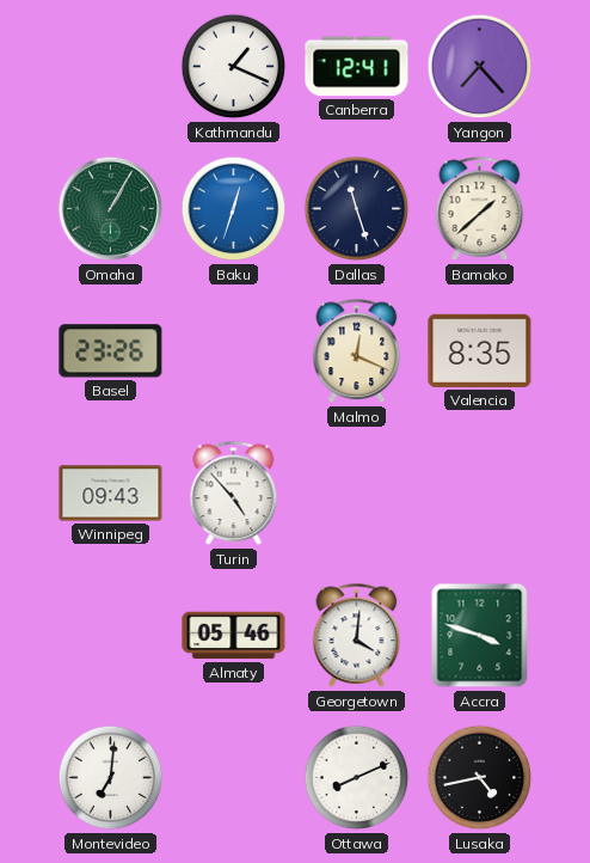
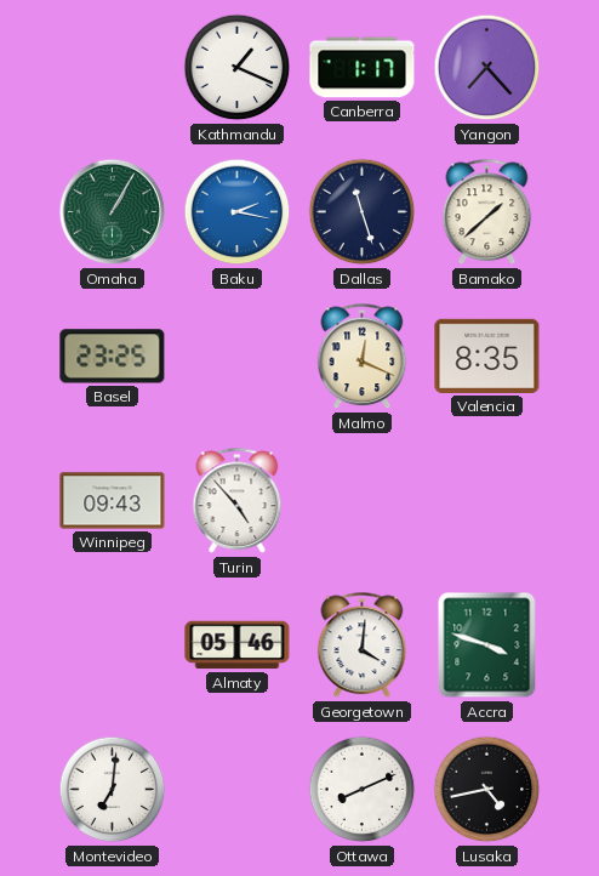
Canberra: 12:41 -> 1:17 (363, 68)
Baku: 12:33 -> 2:17 (238, 212)
Basel: 23:26 -> 23:25 (113, 357)
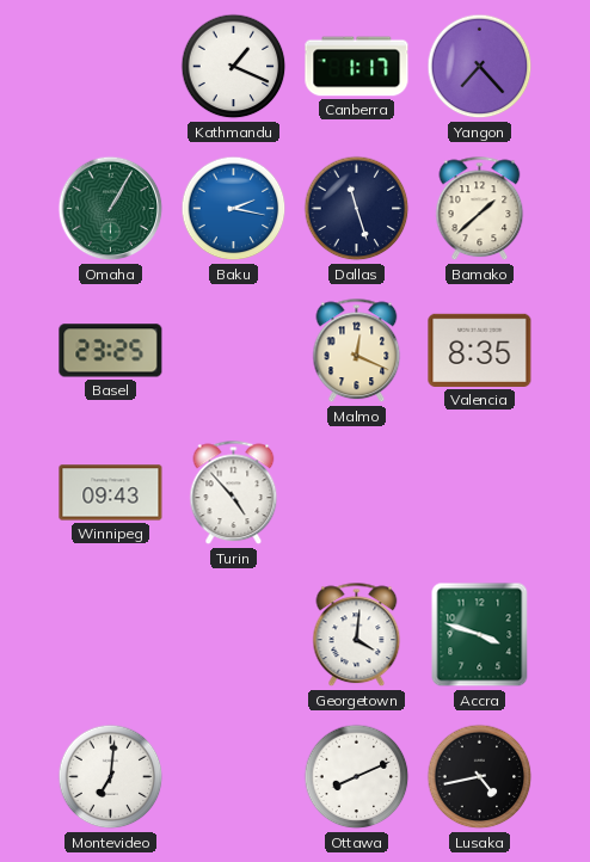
Almaty: 05:46 -> none (238, 645)
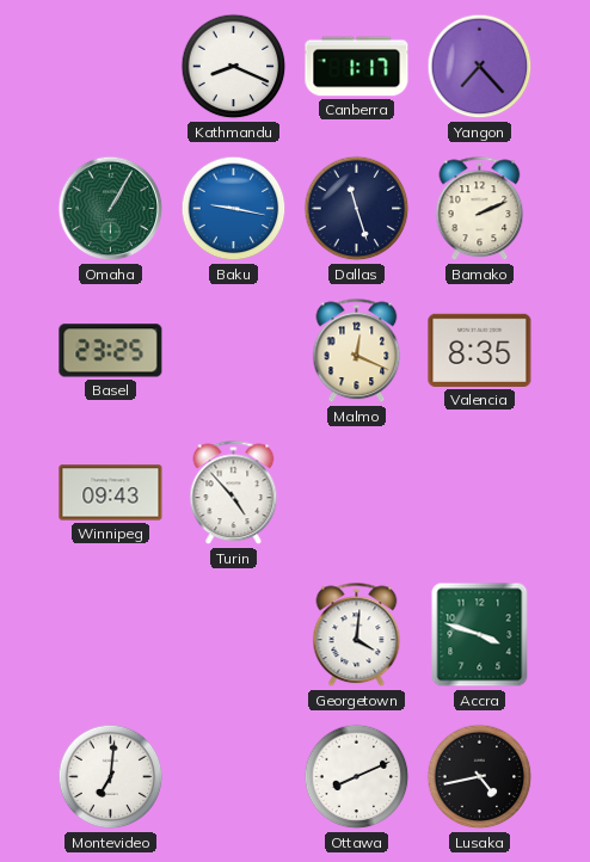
Kathmandu: 1:19 -> 8:19 (234, 67)
Baku: 2:17 -> 9:17 (234, 209)
Bamako: 1:38 -> 2:11 (480, 209)
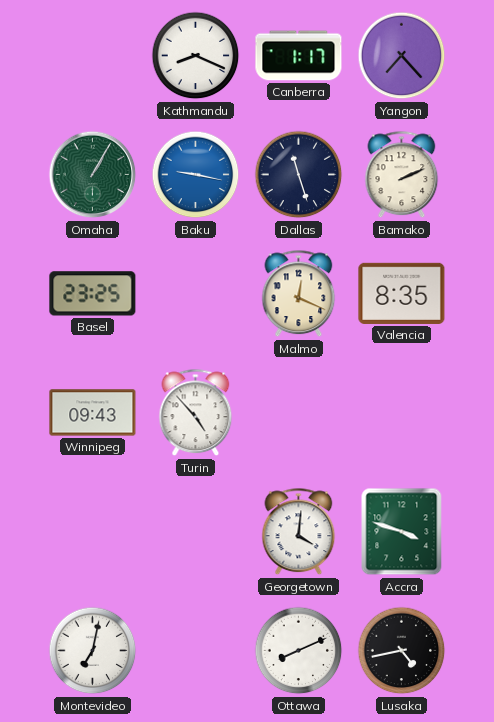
Montevideo: 7:01 -> 7:02 (93, 651)
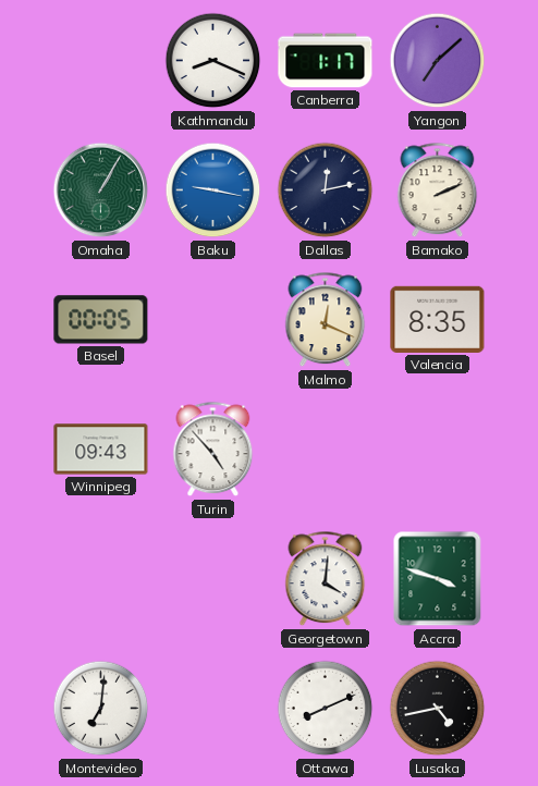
Yangon: 7:23 -> 7:08 (438, 61)
Dallas: 11:27 -> 12:13 (326, 191)
Basel: 23:25 -> 00:05 (101, 320)
Montevideo: 7:02 -> 7:01 (101, 709)
